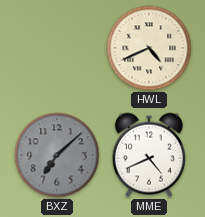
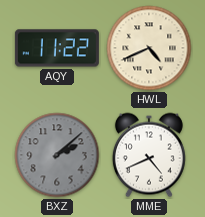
AQY: none -> 11:22 (57, 48)
BXZ: 7:08 -> 2:08 (57, 155)
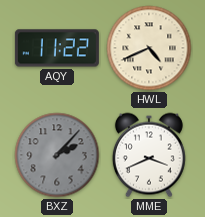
BXZ: 2:08 -> 2:07 (57, 155)
MME: 4:41 -> 3:41 (149, 155)
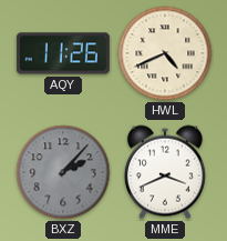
AQY: 11:22 -> 11:26 (63, 53)
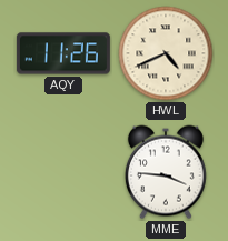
BXZ: 2:07 -> none (63, 172)
MME: 3:41 -> 3:46 (166, 172)
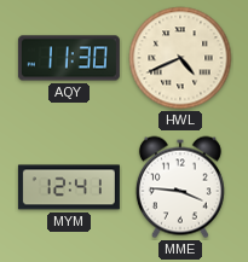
AQY: 11:26 -> 11:30 (69, 58)
MYM: none -> 12:41 (69, 187)
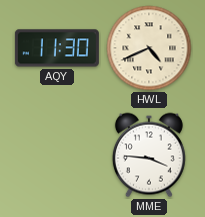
MYM: 12:41 -> none (69, 187)
